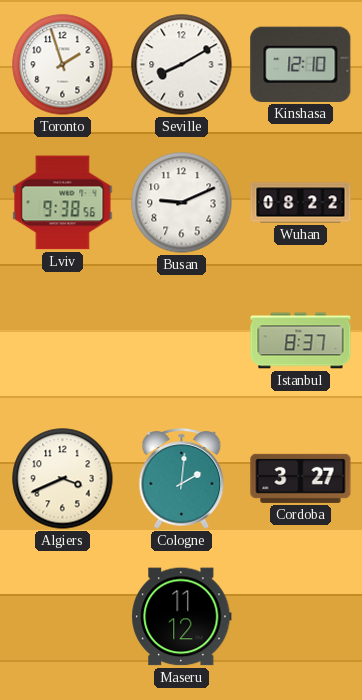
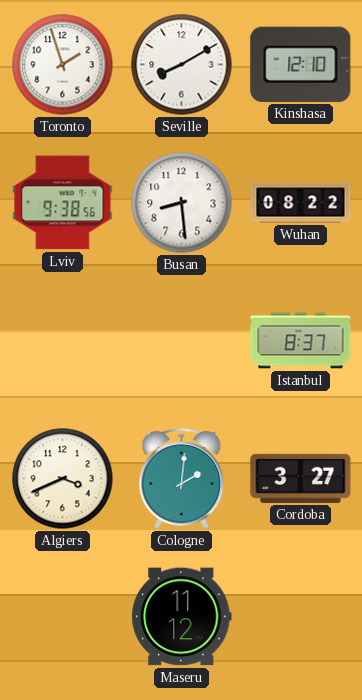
Busan: 9:11 -> 8:29 (182, 203)
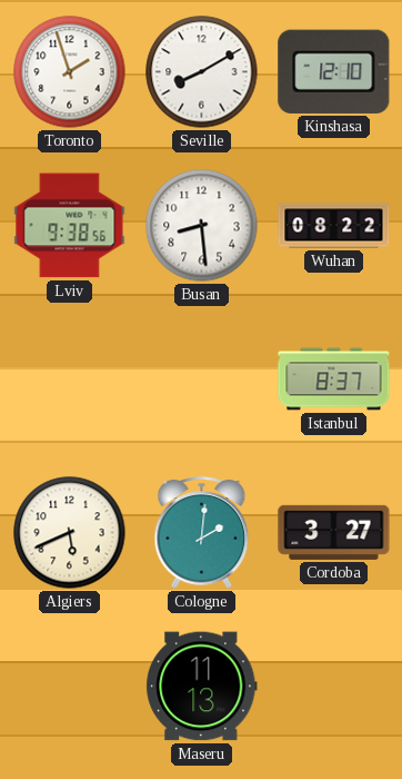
Algiers: 3:41 -> 5:41 (70, 533)
Maseru: 11:12 -> 11:13 (202, 687)
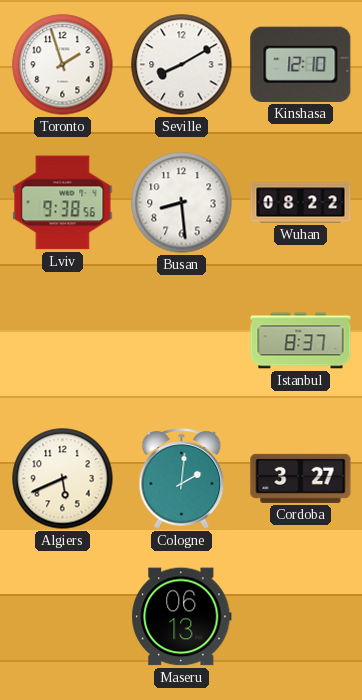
Maseru: 11:13 -> 06:13 (182, 617)
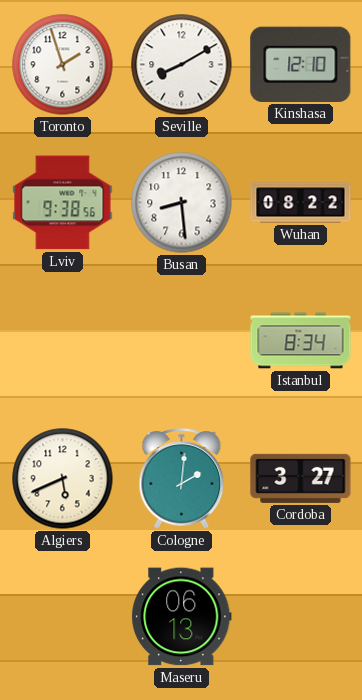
Istanbul: 8:37 -> 8:34 (301, 341)
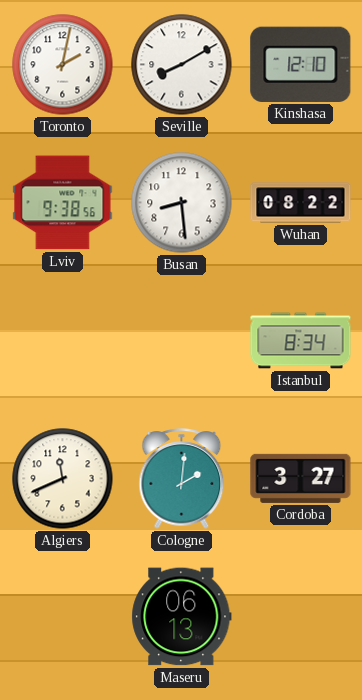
Toronto: 1:57 -> 2:02 (63, 65)
Algiers: 5:41 -> 11:41 (63, 479)
